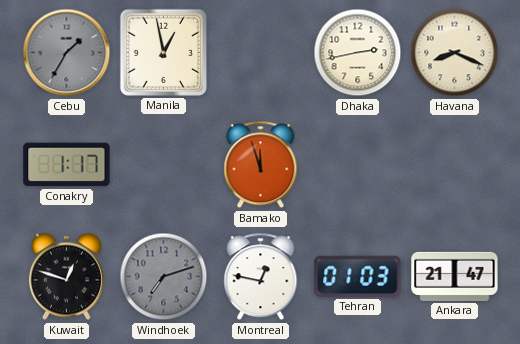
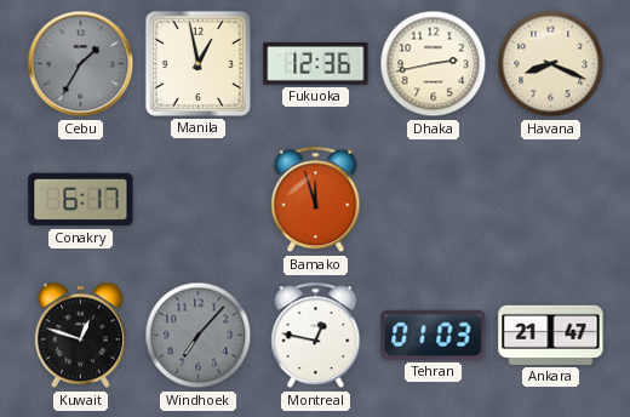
Fukuoka: none -> 12:36 (316, 63)
Conakry: 1:17 -> 6:17 (81, 200)
Windhoek: 7:12 -> 7:07 (199, 336)
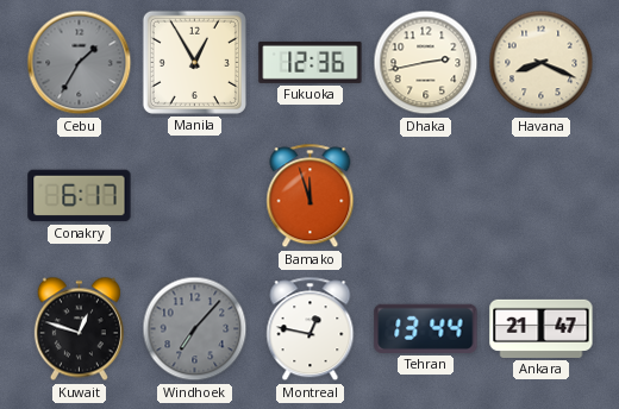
Manila: 12:58 -> 12:55 (194, 62)
Tehran: 01:03 -> 13:44 (426, 328)
